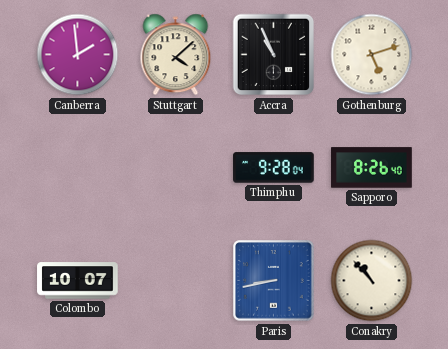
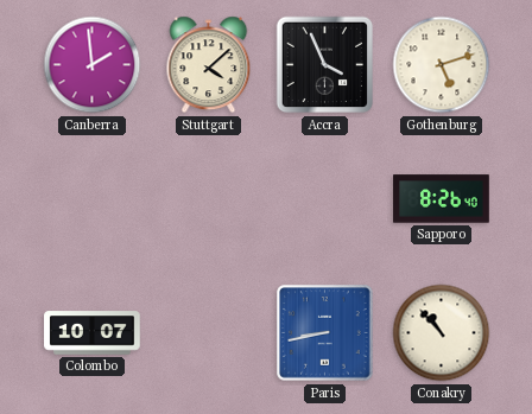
Accra: 10:56 -> 3:56 (325, 65)
Thimphu: 9:28 -> none (274, 168)
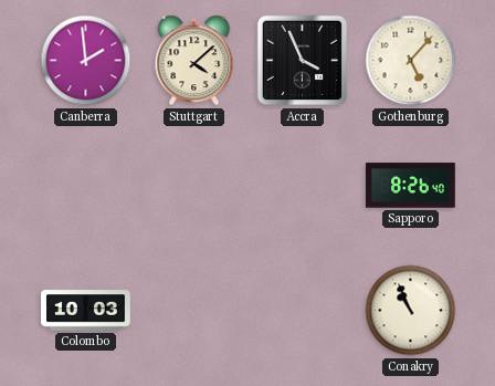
Gothenburg: 5:12 -> 5:07 (411, 61)
Colombo: 10:07 -> 10:03 (86, 311)
Paris: 8:43 -> none (325, 333)
Conakry: 10:53 -> 10:56 (411, 311)
